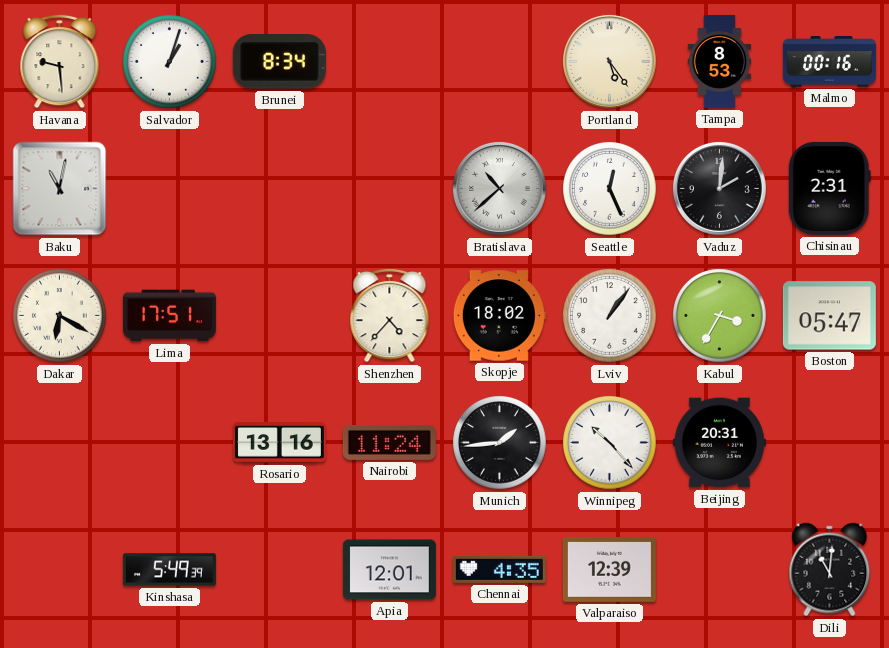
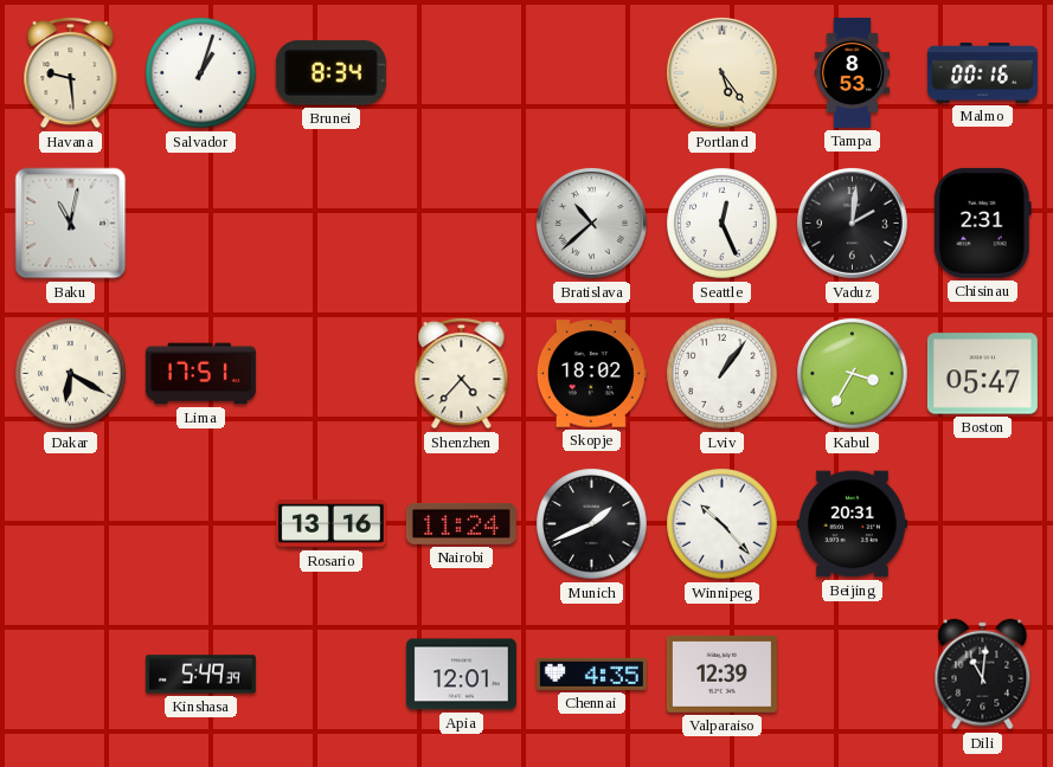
Munich: 1:44 -> 1:41 (592, 524)
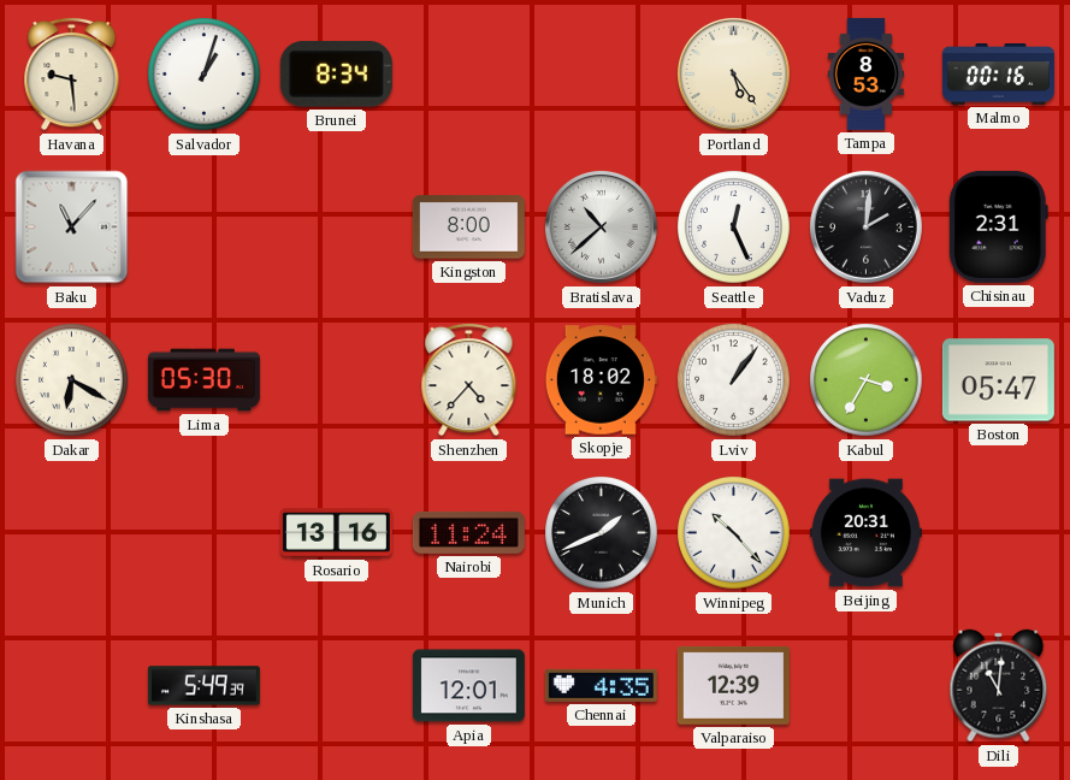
Baku: 11:02 -> 11:07 (72, 227)
Kingston: none -> 8:00 (468, 227)
Lima: 17:51 -> 05:30 (203, 380)
